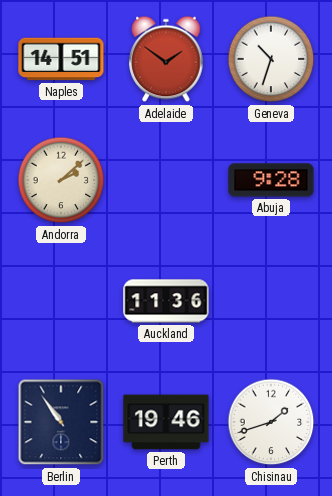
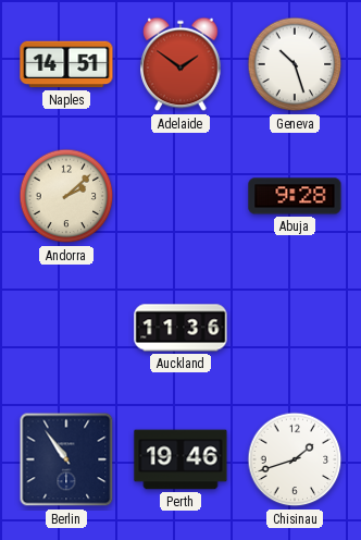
Geneva: 10:33 -> 10:27 (295, 64)
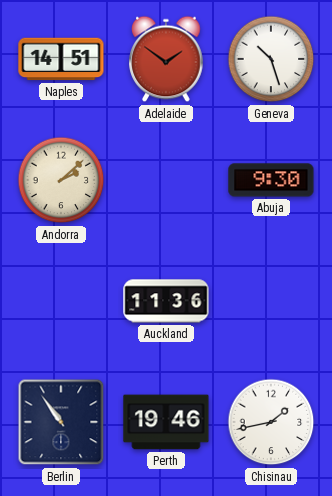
Abuja: 9:28 -> 9:30 (271, 180)
Chisinau: 1:42 -> 1:43 (271, 422)
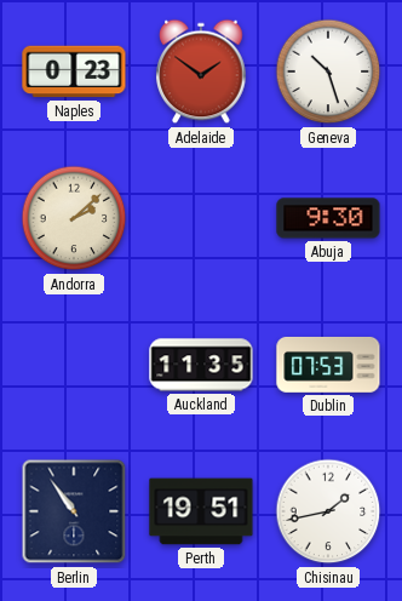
Naples: 14:51 -> 0:23 (74, 71)
Auckland: 11:36 -> 11:35 (201, 365)
Dublin: none -> 07:53 (328, 365)
Perth: 19:46 -> 19:51 (201, 511)
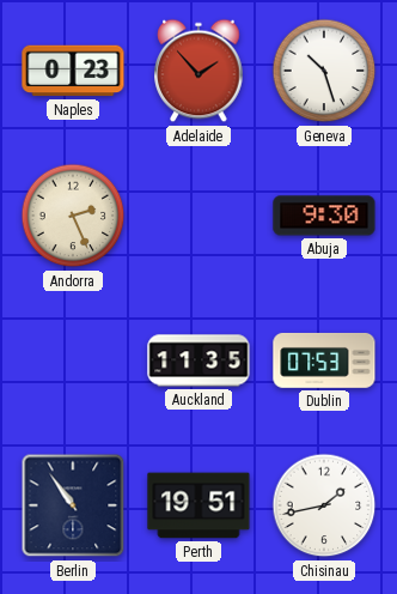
Adelaide: 1:51 -> 1:53 (198, 71)
Andorra: 2:08 -> 2:26 (73, 216)
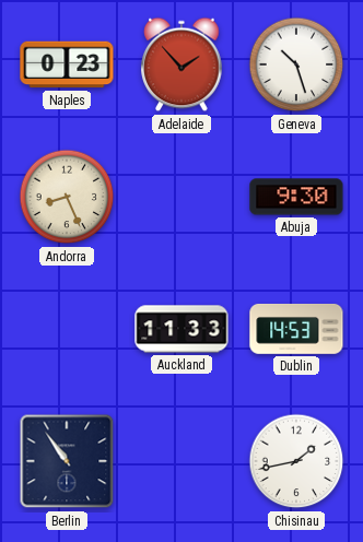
Andorra: 2:26 -> 8:26 (67, 197)
Auckland: 11:35 -> 11:33 (181, 329)
Dublin: 07:53 -> 14:53 (296, 329)
Perth: 19:51 -> none (198, 505)
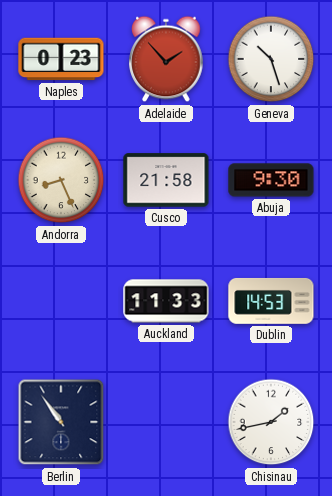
Cusco: none -> 21:58 (166, 180)
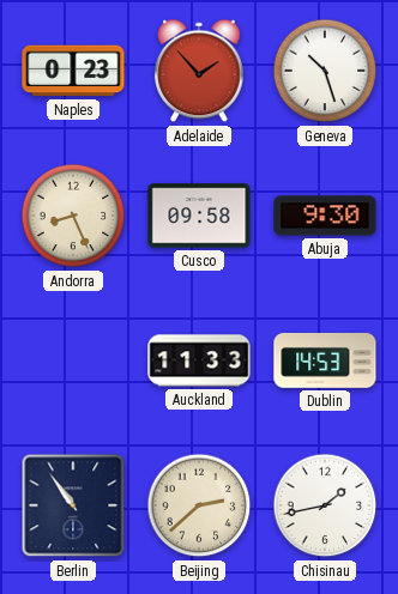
Cusco: 21:58 -> 09:58 (199, 216)
Beijing: none -> 2:38 (199, 505)
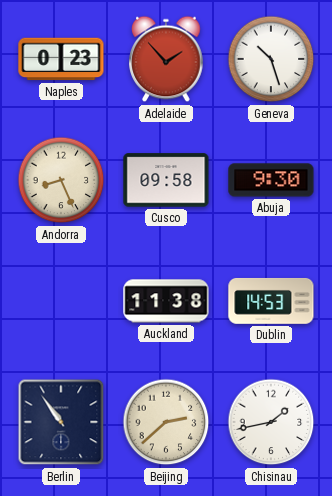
Auckland: 11:33 -> 11:38 (166, 301)
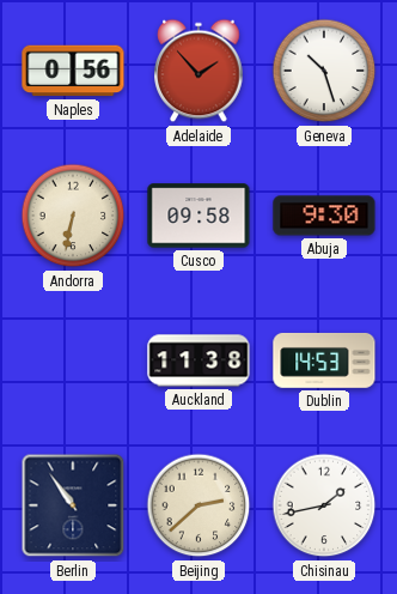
Naples: 0:23 -> 0:56 (73, 71)
Andorra: 8:26 -> 6:32 (73, 216)
